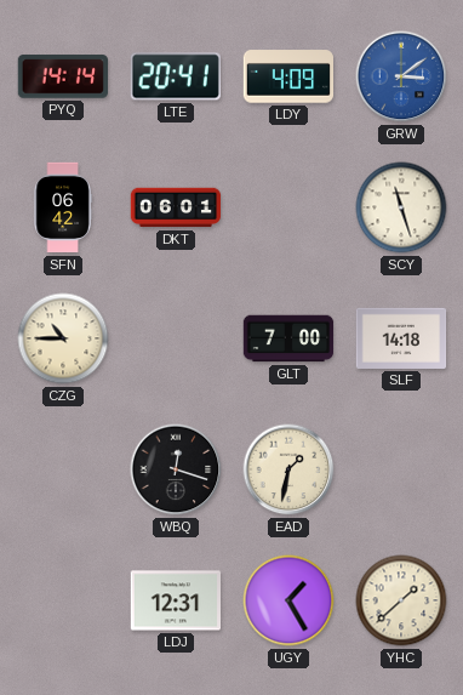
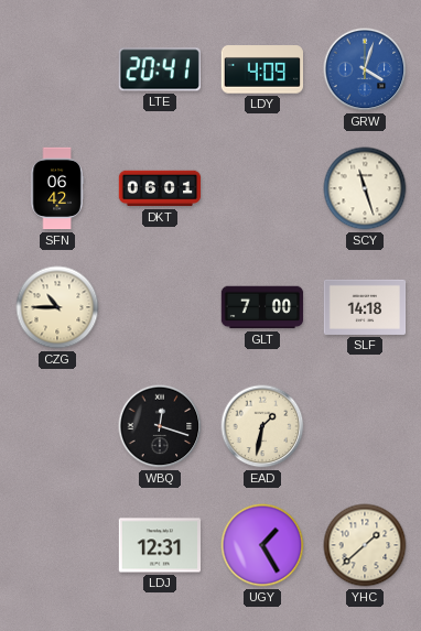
PYQ: 14:14 -> none (62, 76)
GRW: 3:09 -> 4:03 (365, 69)
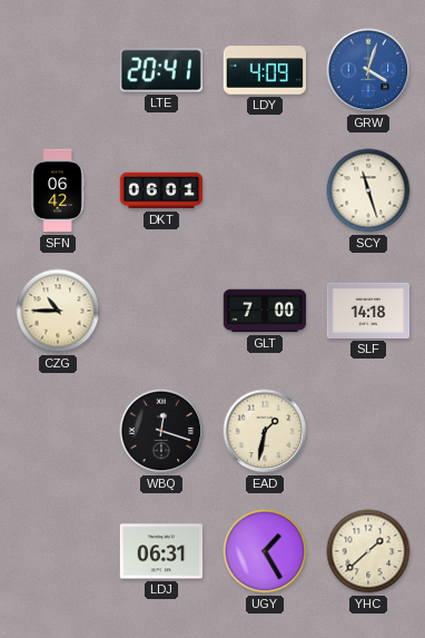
LDJ: 12:31 -> 06:31 (161, 551)
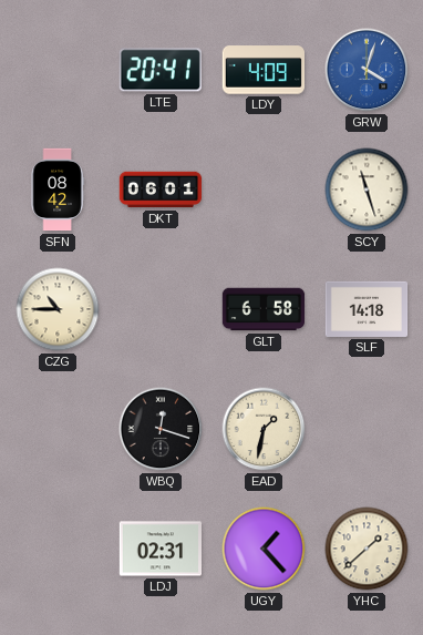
SFN: 06:42 -> 08:42 (58, 190)
GLT: 7:00 -> 6:58 (264, 309)
LDJ: 06:31 -> 02:31 (161, 549)
UGY: 1:25 -> 1:23 (264, 549)
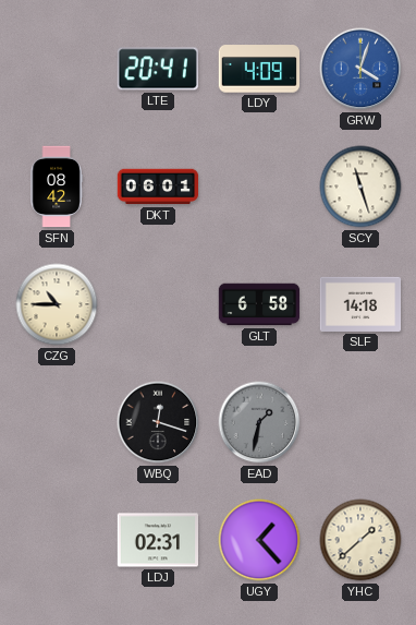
EAD dial: cream -> grey (259, 422)
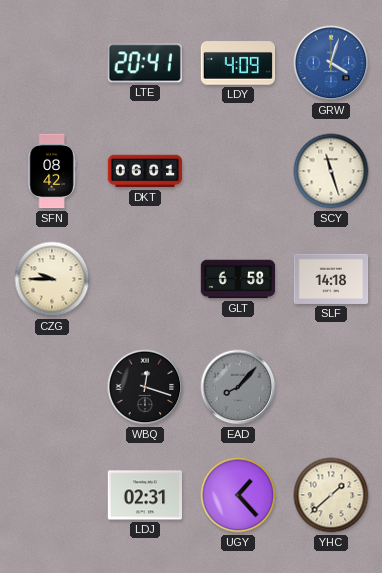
CZG: 10:45 -> 9:45 (52, 279)
EAD: 1:32 -> 8:07 (238, 387)
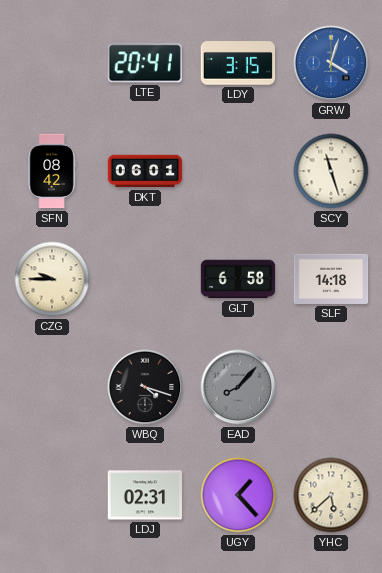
LDY: 4:09 -> 3:15 (237, 63)
WBQ: 12:18 -> 4:18 (145, 387)
YHC: 1:38 -> 5:38 (331, 495)
